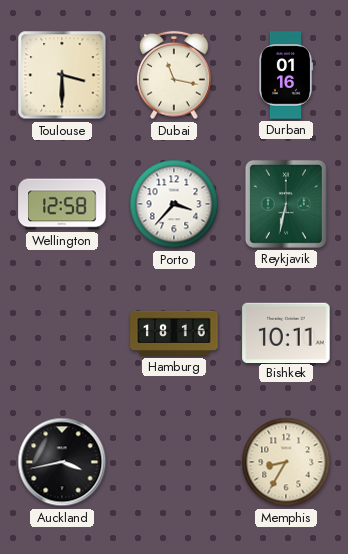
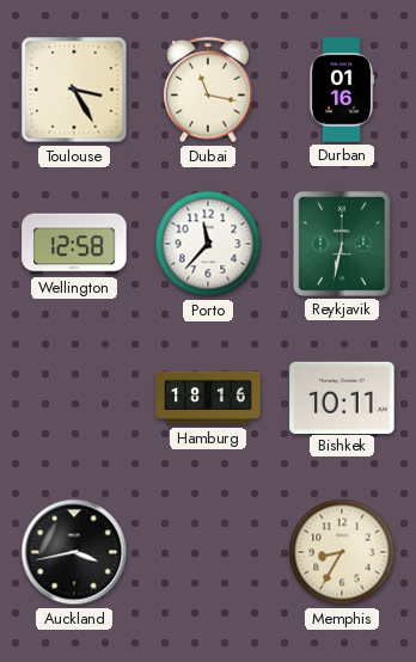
Toulouse: 3:30 -> 3:25 (74, 90)
Porto: 3:37 -> 11:37 (208, 244)
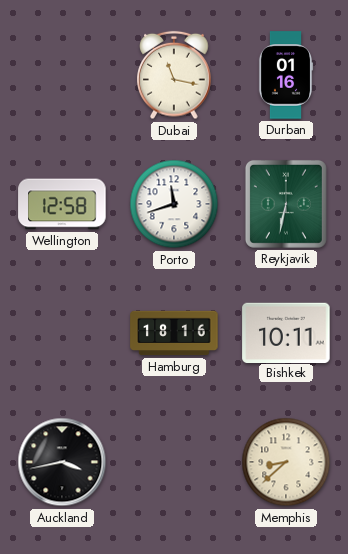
Toulouse: 3:25 -> none (74, 90)
Porto: 11:37 -> 11:42 (174, 204)
Memphis: 8:35 -> 8:38 (286, 462)
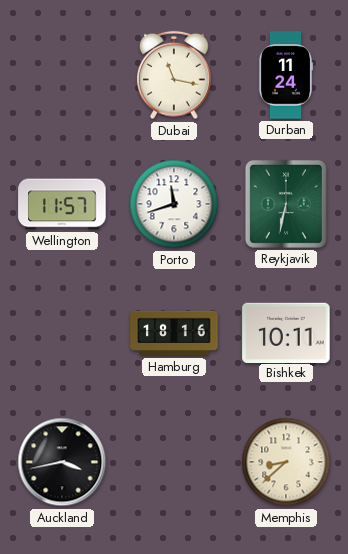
Durban: 01:16 -> 11:24 (286, 75)
Wellington: 12:58 -> 11:57 (62, 204)
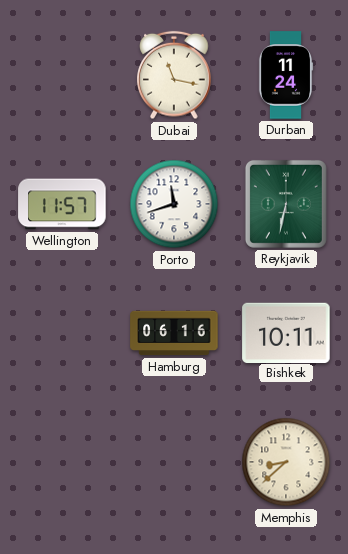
Hamburg: 18:16 -> 06:16 (174, 333)
Auckland: 3:43 -> none (62, 462)
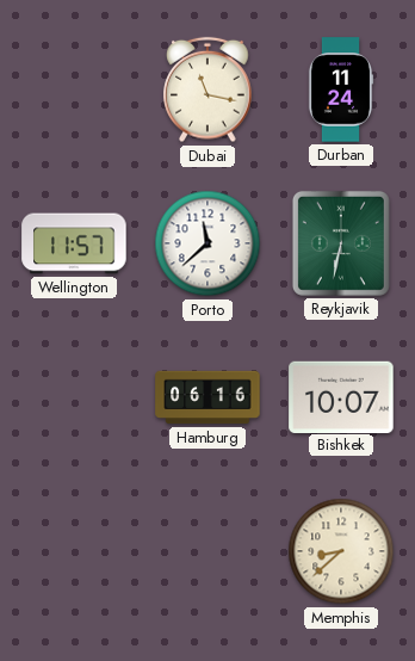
Porto: 11:42 -> 11:38 (207, 243)
Bishkek: 10:11 -> 10:07 (341, 396)
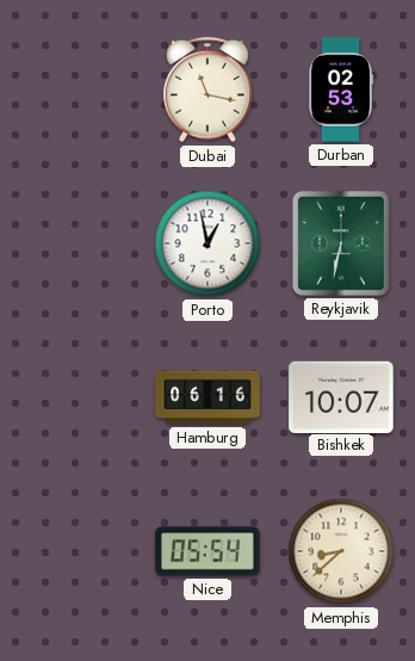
Durban: 11:24 -> 02:53 (341, 89)
Wellington: 11:57 -> none (74, 243)
Porto: 11:38 -> 12:58 (207, 243)
Nice: none -> 05:54 (207, 551)
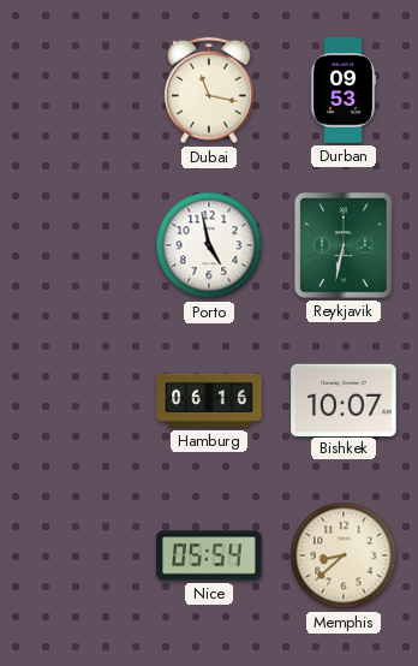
Durban: 02:53 -> 09:53 (344, 90)
Porto: 12:58 -> 4:58 (209, 245)
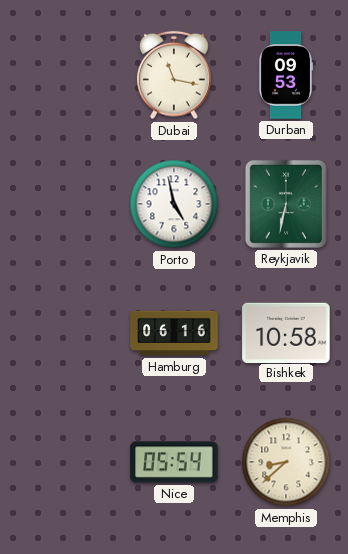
Bishkek: 10:07 -> 10:58 (286, 332)
